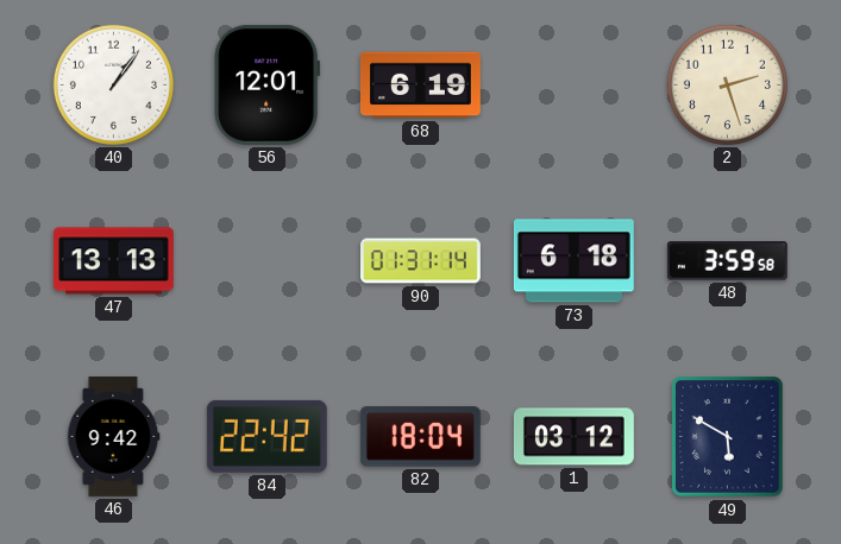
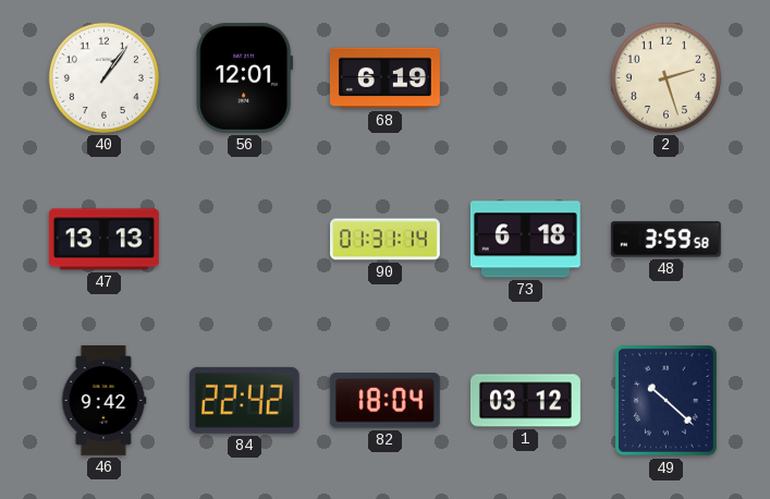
49: 5:50 -> 10:22 (667, 401)
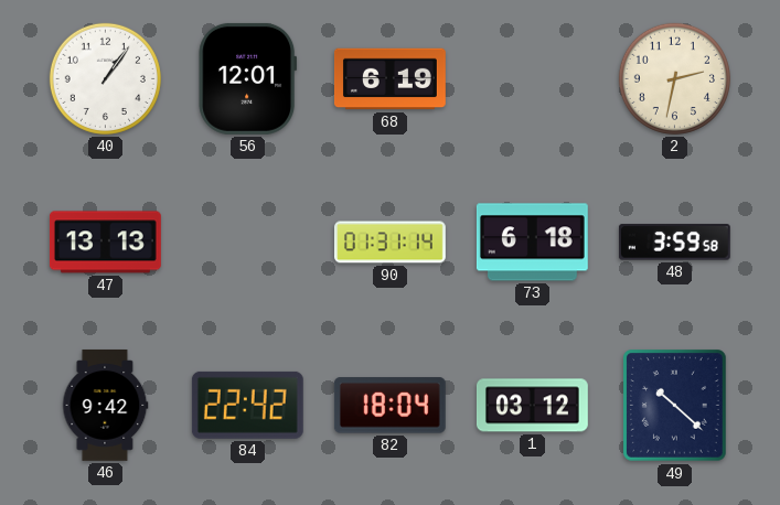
2: 2:27 -> 2:32 (674, 78)
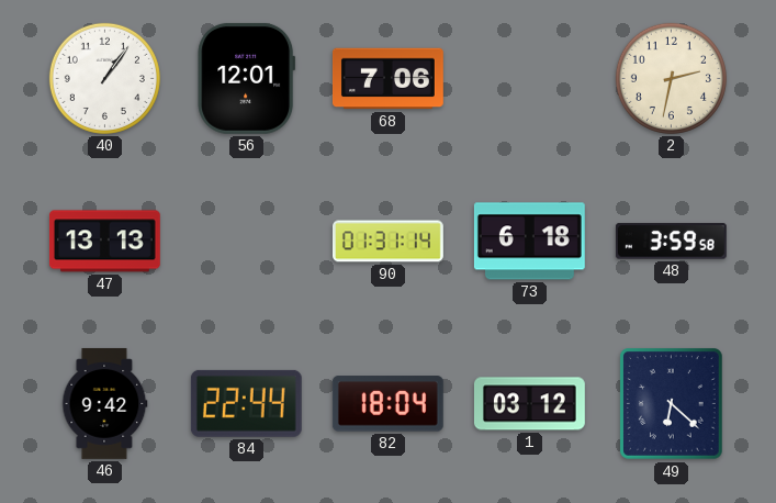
68: 6:19 -> 7:06 (387, 79)
84: 22:42 -> 22:44 (246, 403)
49: 10:22 -> 6:22 (672, 404)
